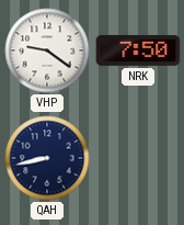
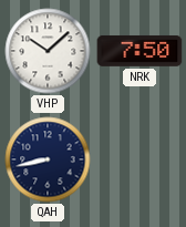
VHP: 9:21 -> 10:08 (48, 51)
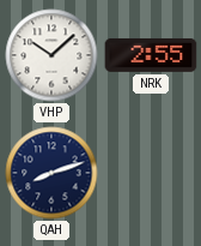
NRK: 7:50 -> 2:55 (151, 55)
QAH: 8:43 -> 8:12 (51, 173)
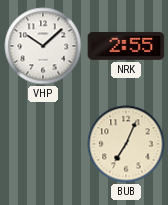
QAH: 8:12 -> none (51, 173)
BUB: none -> 7:04 (126, 144)
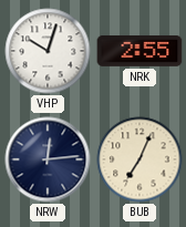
VHP: 10:08 -> 10:03 (48, 51)
NRW: none -> 12:14 (48, 159)
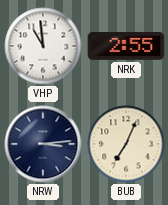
VHP: 10:03 -> 10:59 (43, 46)
NRW: 12:14 -> 3:14 (43, 144)
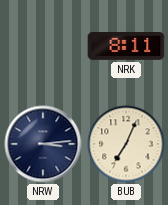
VHP: 10:59 -> none (43, 46)
NRK: 2:55 -> 8:11 (126, 46)
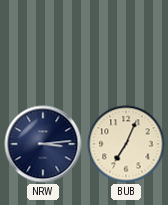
NRK: 8:11 -> none (126, 46)
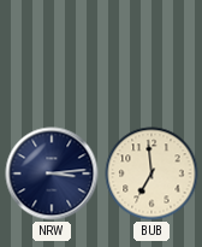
BUB: 7:04 -> 6:59 (151, 174)
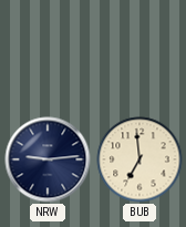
NRW: 3:14 -> 9:14 (48, 159)
